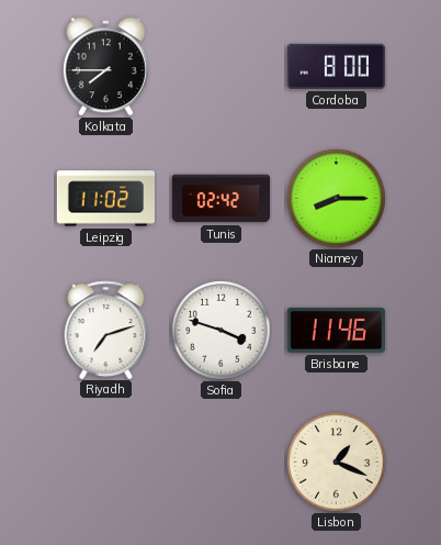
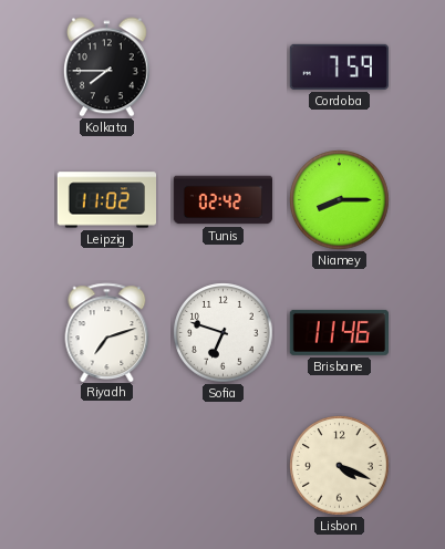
Cordoba: 8:00 -> 7:59 (339, 66)
Sofia: 3:48 -> 6:48 (224, 333)
Lisbon: 1:19 -> 4:19 (340, 466)
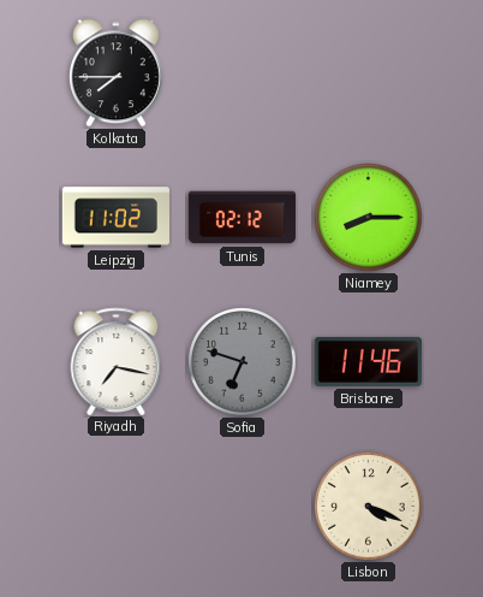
Cordoba: 7:59 -> none (339, 66)
Tunis: 02:42 -> 02:12 (241, 218)
Riyadh: 7:12 -> 7:17 (117, 361)
Sofia dial: white -> grey (243, 362)
